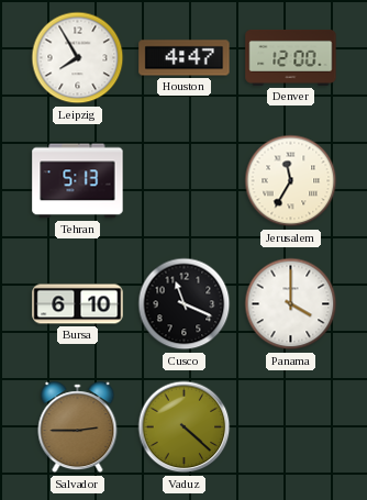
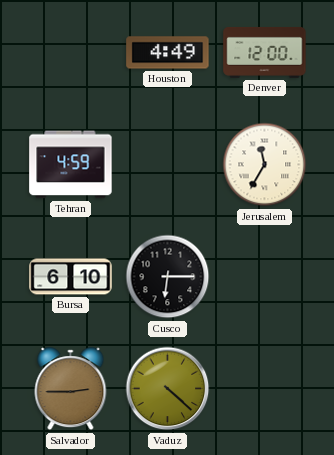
Leipzig: 7:55 -> none (78, 58)
Houston: 4:47 -> 4:49 (168, 53)
Tehran: 5:13 -> 4:59 (71, 165)
Cusco: 11:19 -> 6:15 (168, 277)
Panama: 4:00 -> none (291, 304)
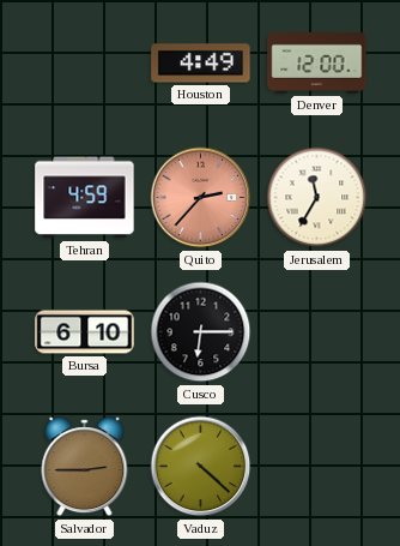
Quito: none -> 2:37 (201, 198)
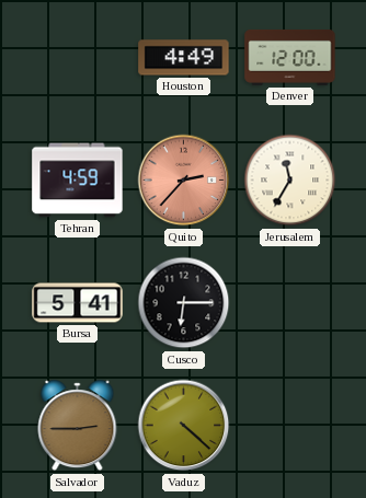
Bursa: 6:10 -> 5:41 (78, 303)
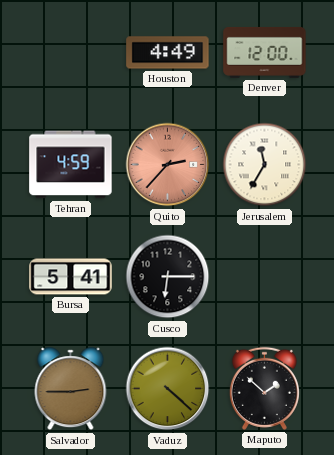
Maputo: none -> 1:52 (264, 388)
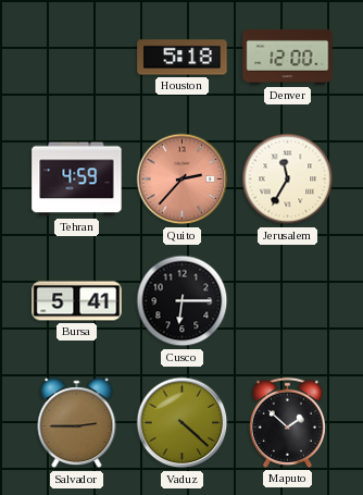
Houston: 4:49 -> 5:18 (183, 58)
